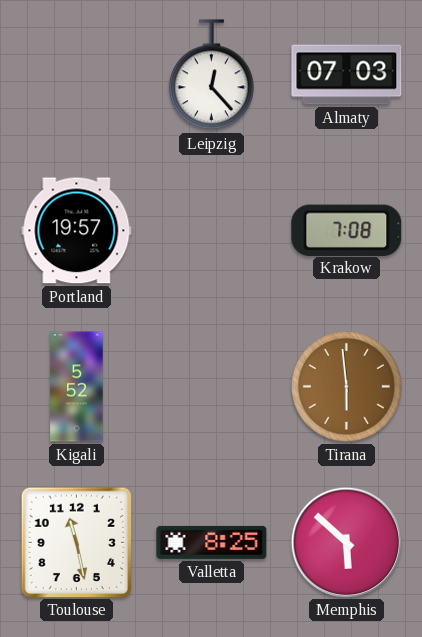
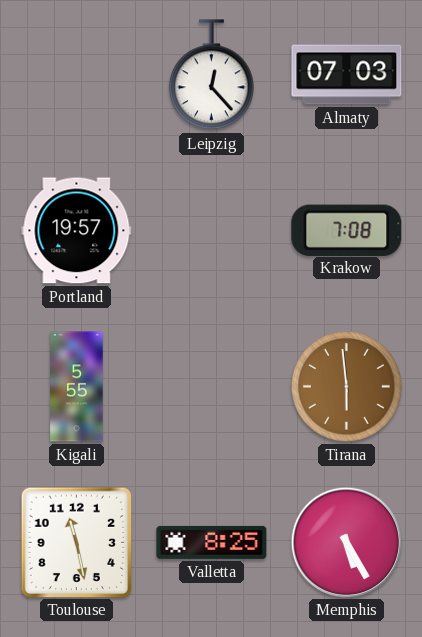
Kigali: 5:52 -> 5:55 (77, 387)
Memphis: 5:52 -> 5:25 (346, 542)
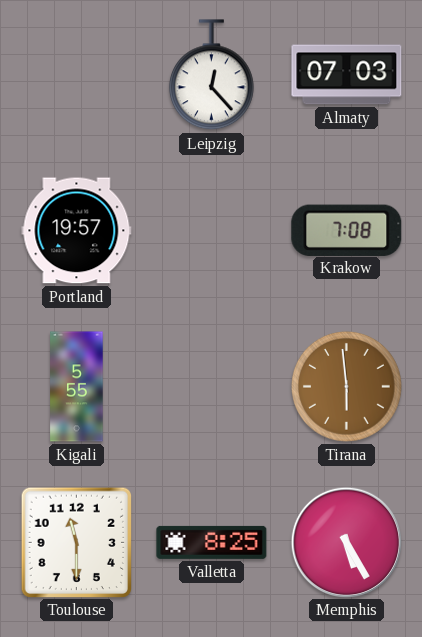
Toulouse: 11:28 -> 11:30 (76, 542)
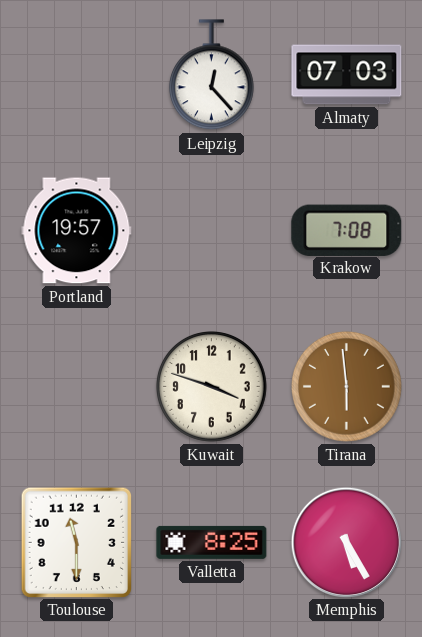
Kigali: 5:55 -> none (77, 387)
Kuwait: none -> 3:48 (212, 387)
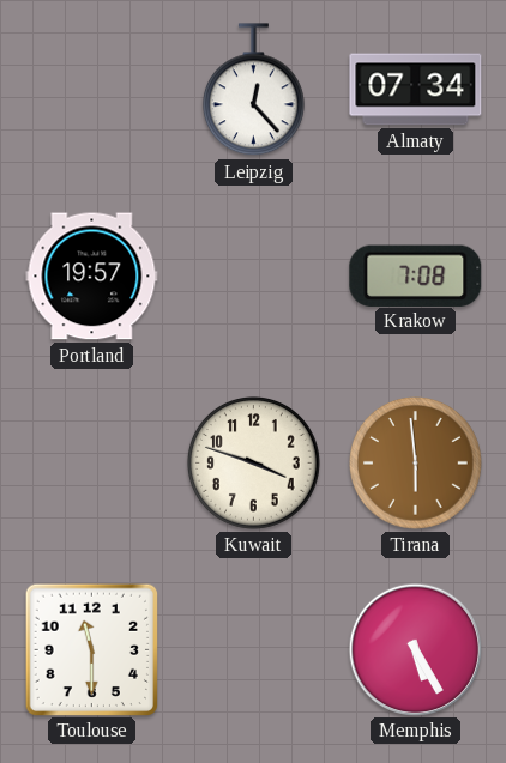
Almaty: 07:03 -> 07:34 (416, 90)
Valletta: 8:25 -> none (212, 542)
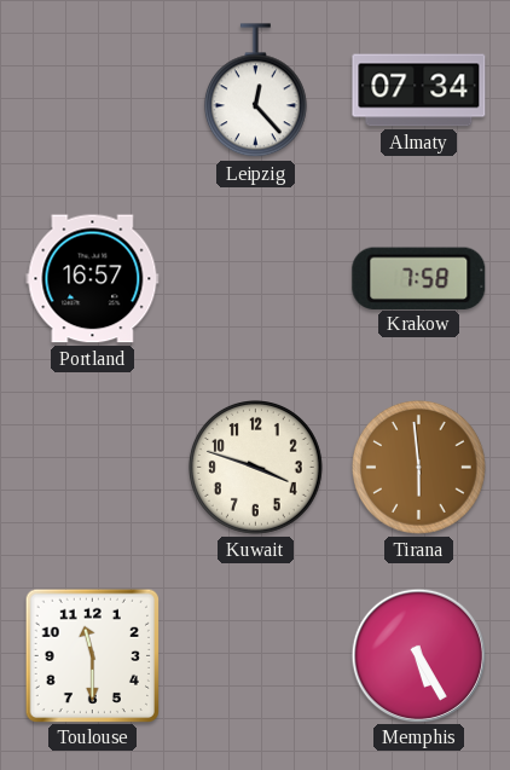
Portland: 19:57 -> 16:57 (93, 279)
Krakow: 7:08 -> 7:58 (419, 278)
